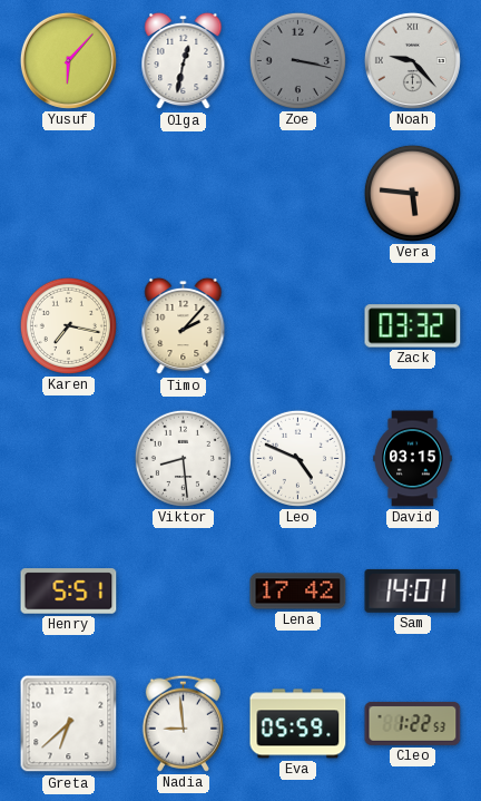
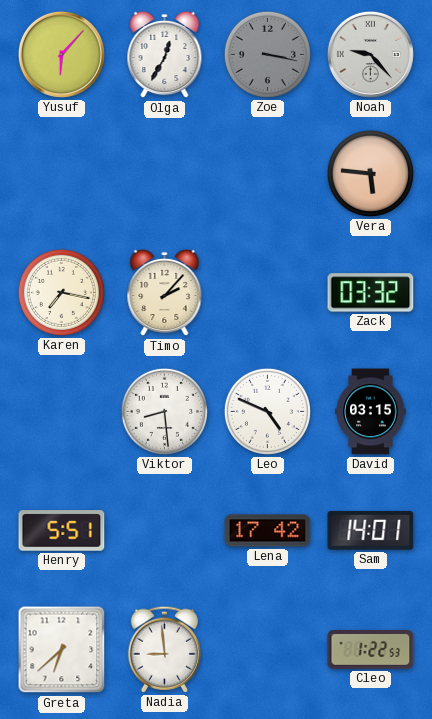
Olga: 12:32 -> 12:35 (165, 55)
Eva: 05:59 -> none (298, 724)
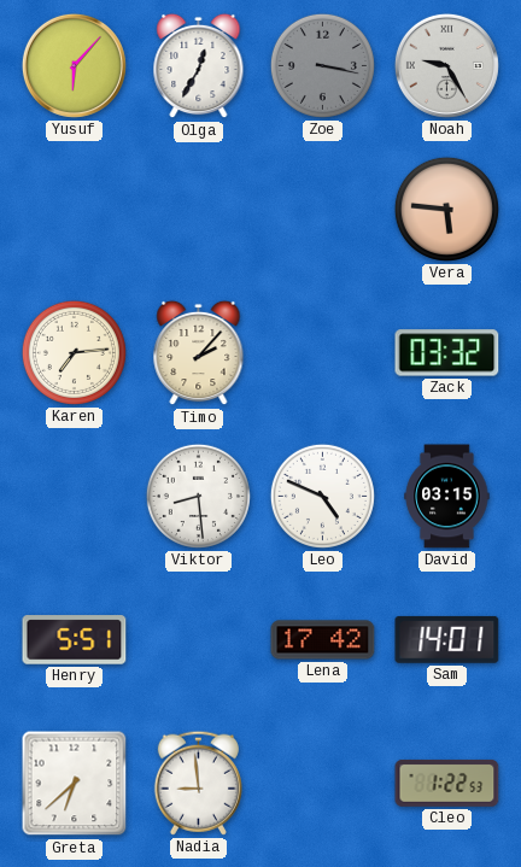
Noah: 9:23 -> 9:25 (446, 65)
Karen: 7:17 -> 7:14 (74, 352)
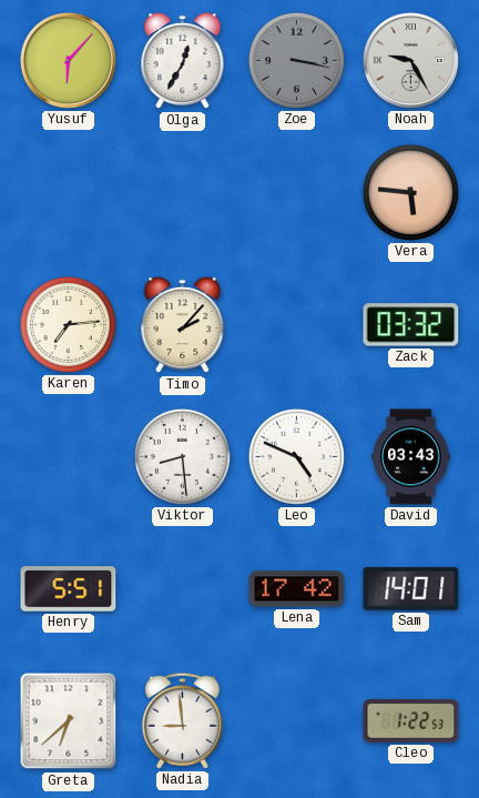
David: 03:15 -> 03:43 (411, 457)
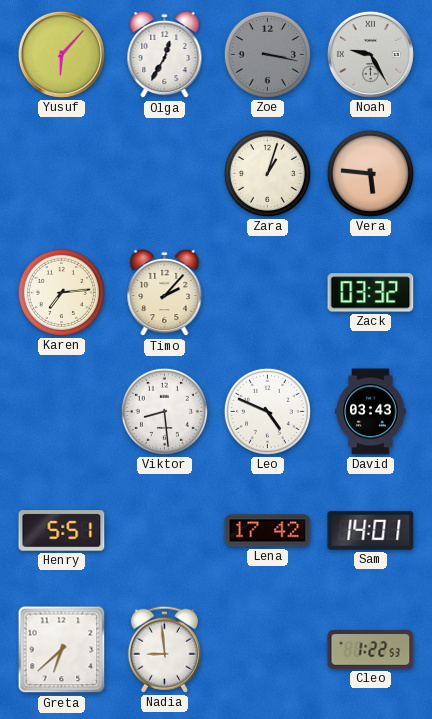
Zara: none -> 1:03 (267, 173)
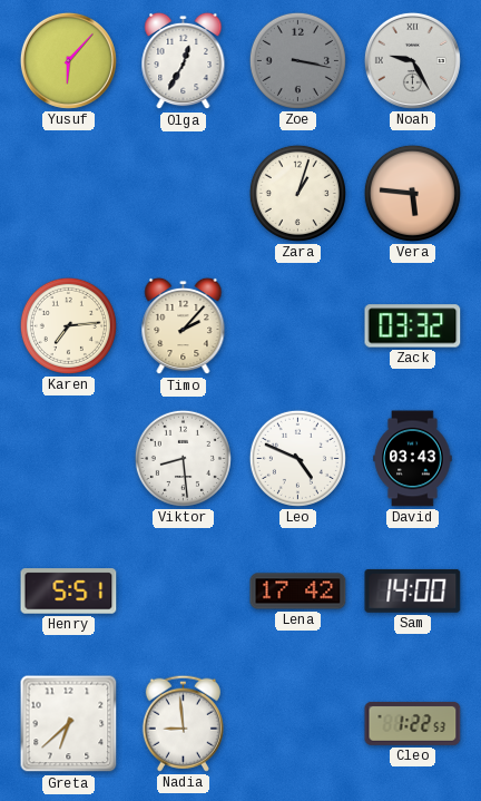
Sam: 14:01 -> 14:00 (413, 590)
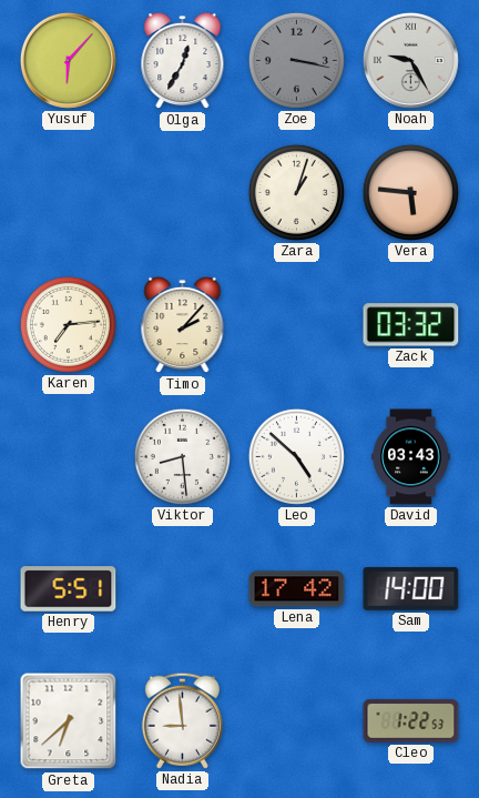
Leo: 4:49 -> 4:52 (296, 456)
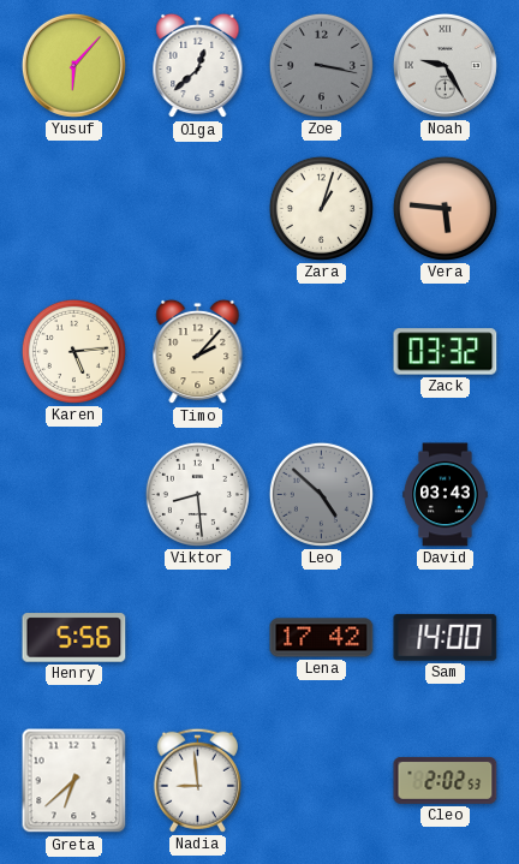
Olga: 12:35 -> 12:38 (198, 66)
Karen: 7:14 -> 5:14 (73, 351)
Leo dial: white -> grey (321, 494)
Henry: 5:51 -> 5:56 (74, 638)
Cleo: 1:22 -> 2:02 (446, 780)
